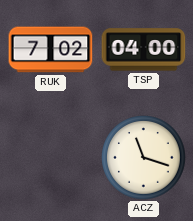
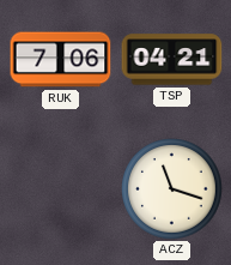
RUK: 7:02 -> 7:06 (61, 60)
TSP: 04:00 -> 04:21 (172, 60)
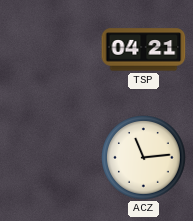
RUK: 7:06 -> none (61, 60)
ACZ: 11:18 -> 11:14 (144, 158)
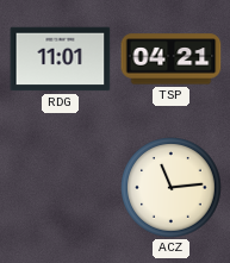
RDG: none -> 11:01 (61, 60)
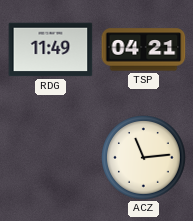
RDG: 11:01 -> 11:49 (51, 50)
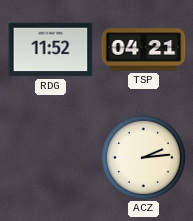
RDG: 11:49 -> 11:52 (51, 50)
ACZ: 11:14 -> 2:14 (144, 158)
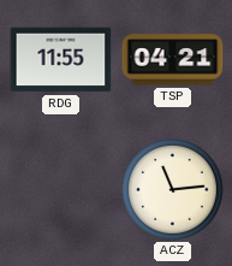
RDG: 11:52 -> 11:55 (61, 60)
ACZ: 2:14 -> 11:14 (173, 190)
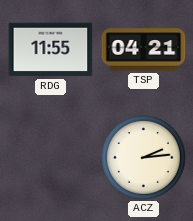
ACZ: 11:14 -> 2:14 (144, 158)
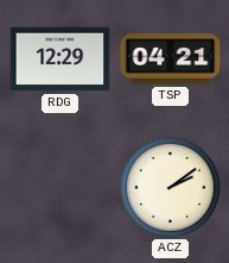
RDG: 11:55 -> 12:29 (61, 60)
ACZ: 2:14 -> 2:09 (171, 188)
